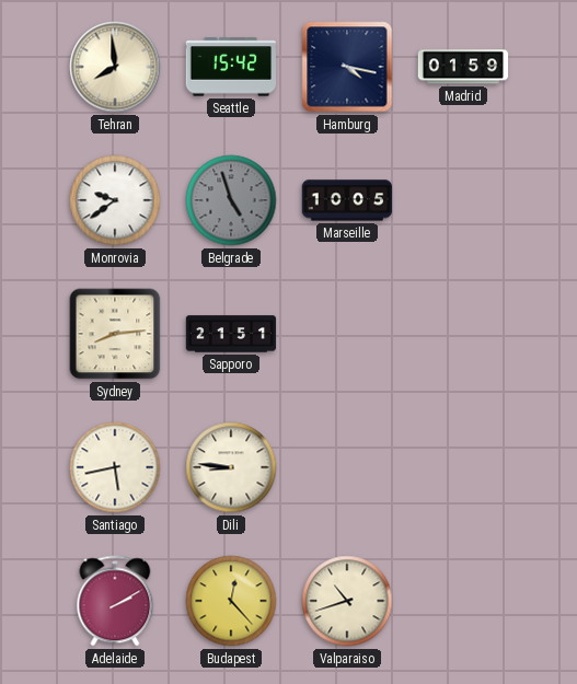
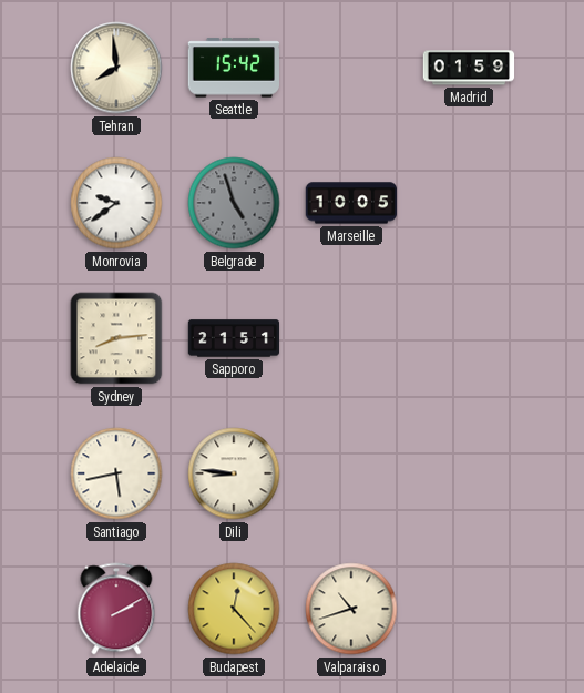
Hamburg: 4:17 -> none (347, 67)
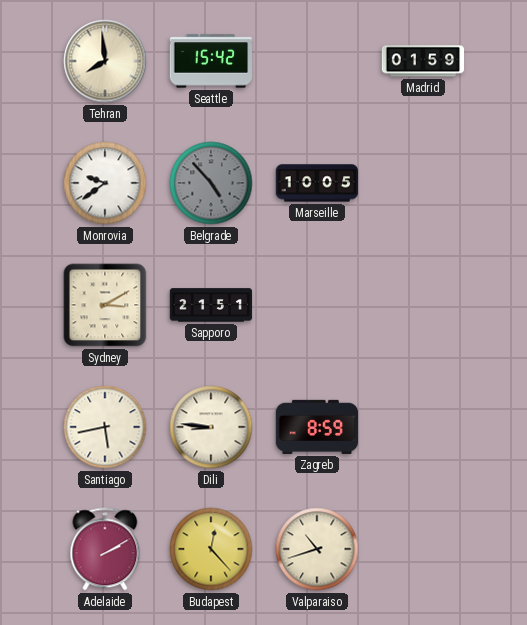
Belgrade: 4:57 -> 4:53 (211, 183)
Sydney: 8:14 -> 3:10 (105, 305)
Zagreb: none -> 8:59 (317, 427)
